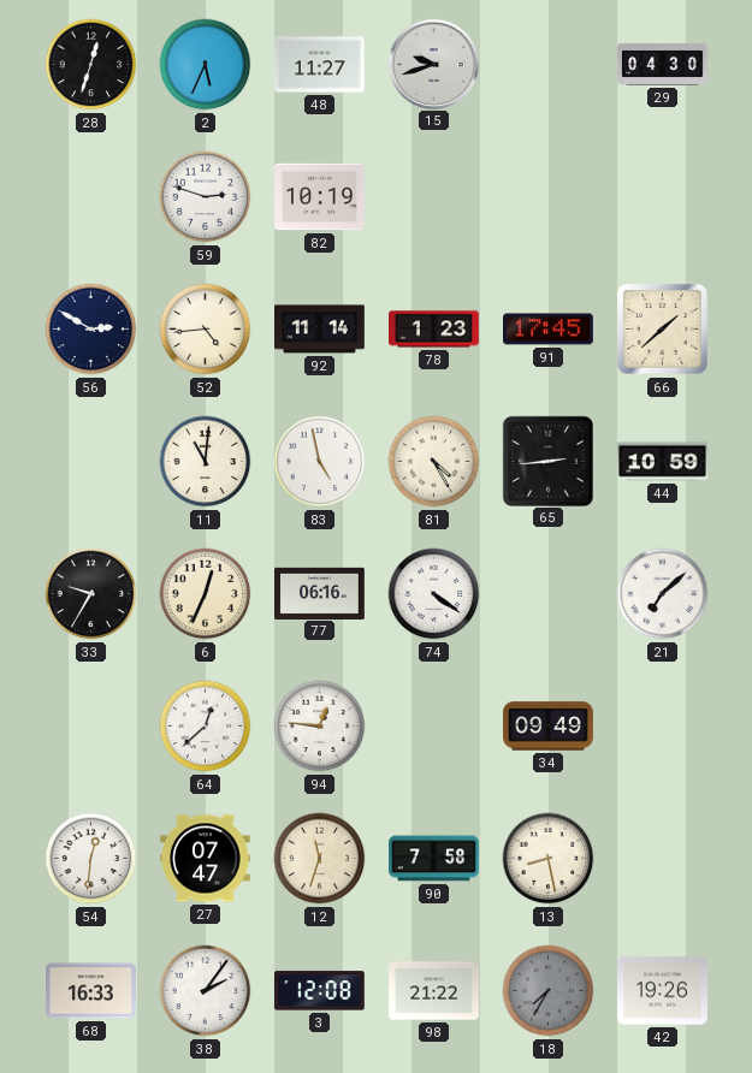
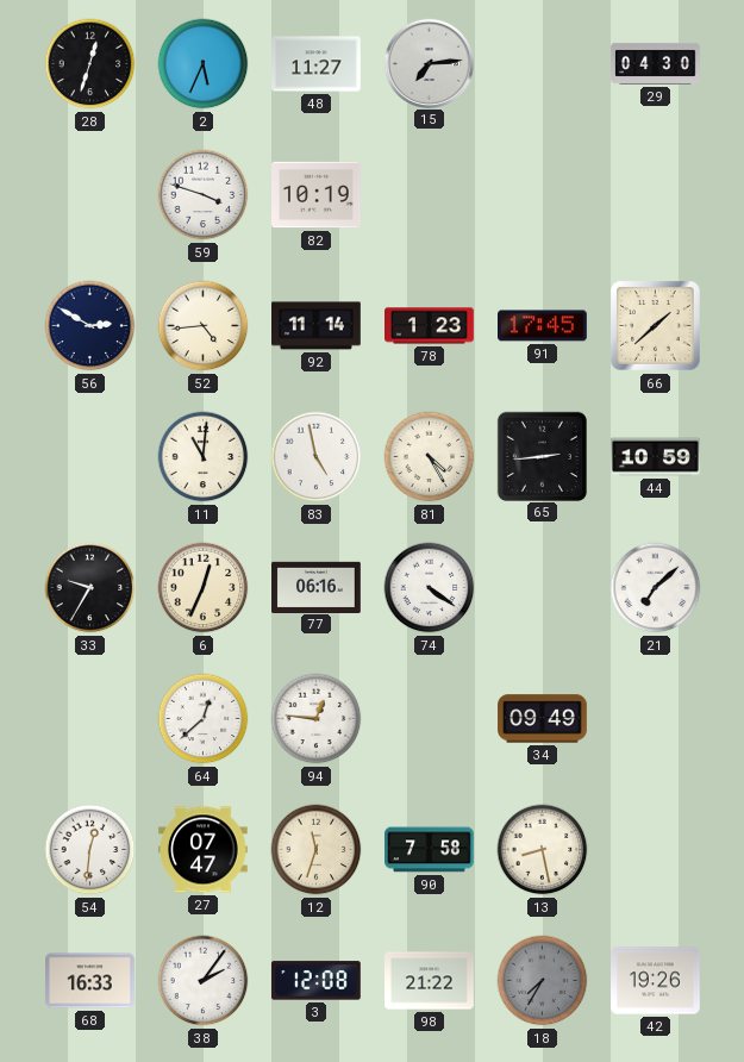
15: 9:42 -> 7:14 (429, 63)
59: 2:48 -> 3:48 (204, 195)
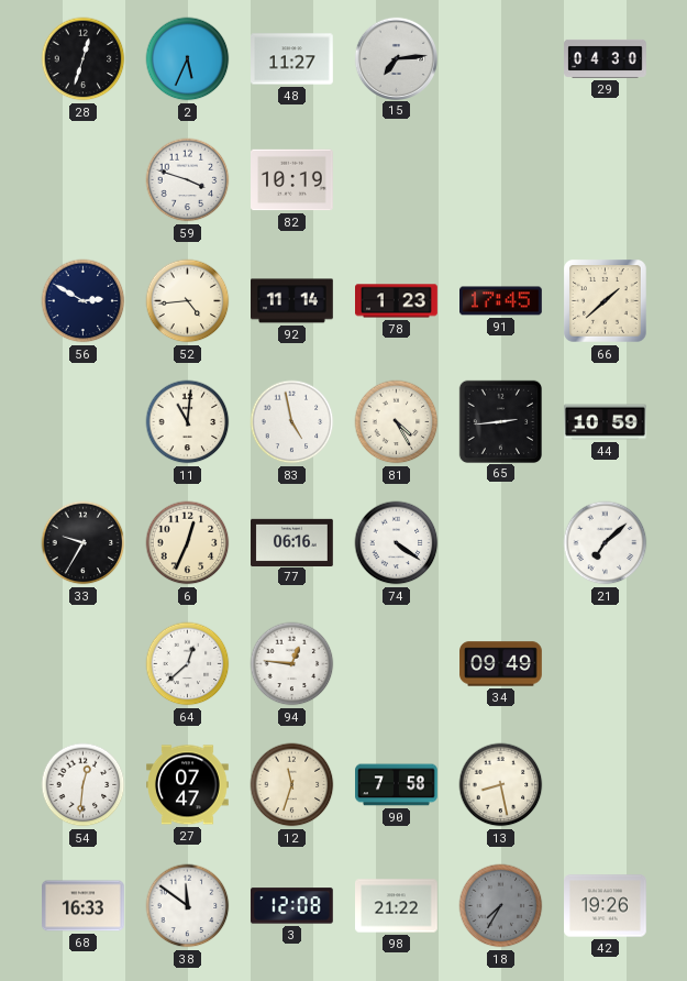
38: 2:06 -> 11:51 (188, 906)
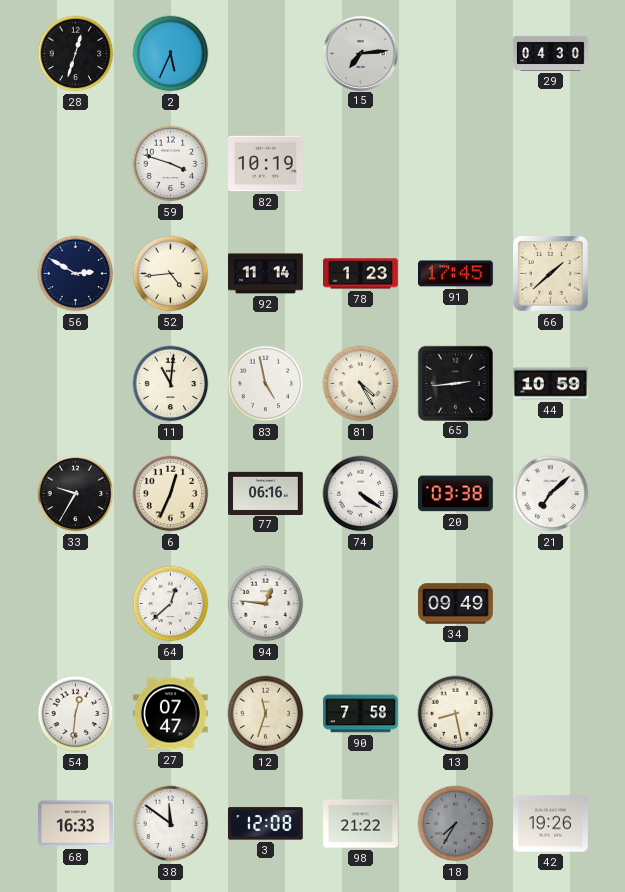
48: 11:27 -> none (292, 59)
20: none -> 03:38 (456, 494)
